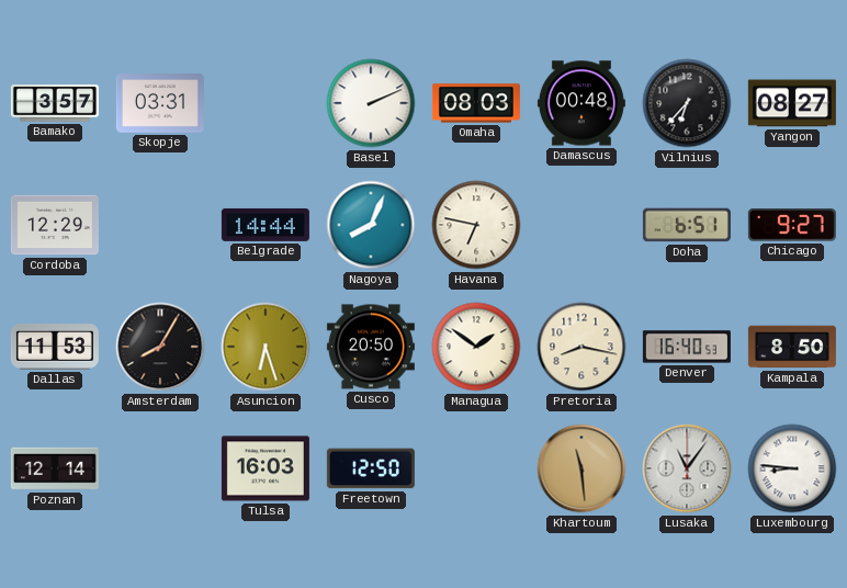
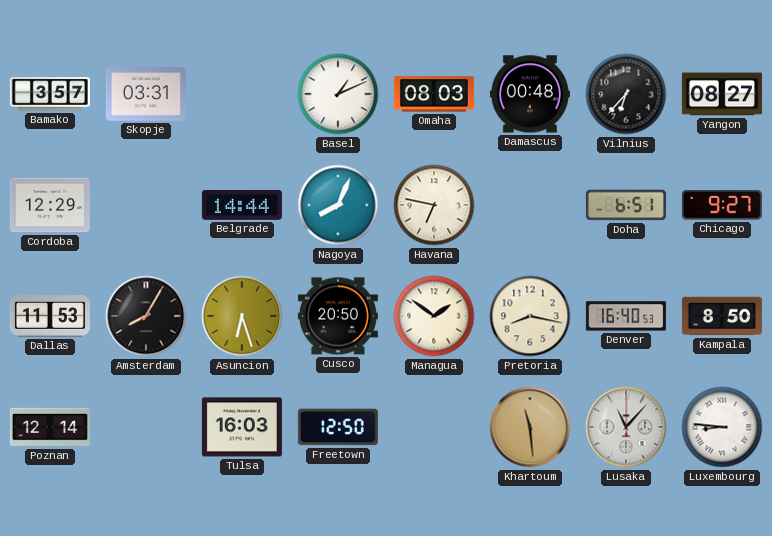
Basel: 2:11 -> 1:11 (338, 94)
Lusaka: 11:06 -> 11:07 (626, 427)
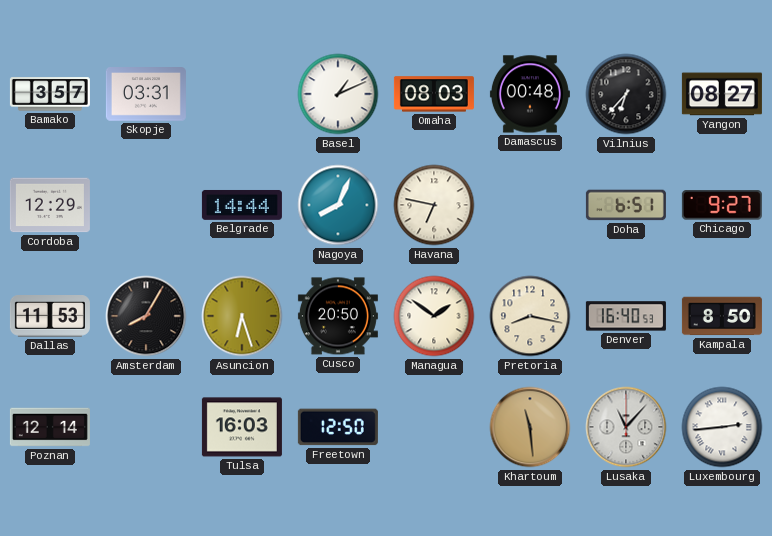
Luxembourg: 8:46 -> 2:44 (722, 427)
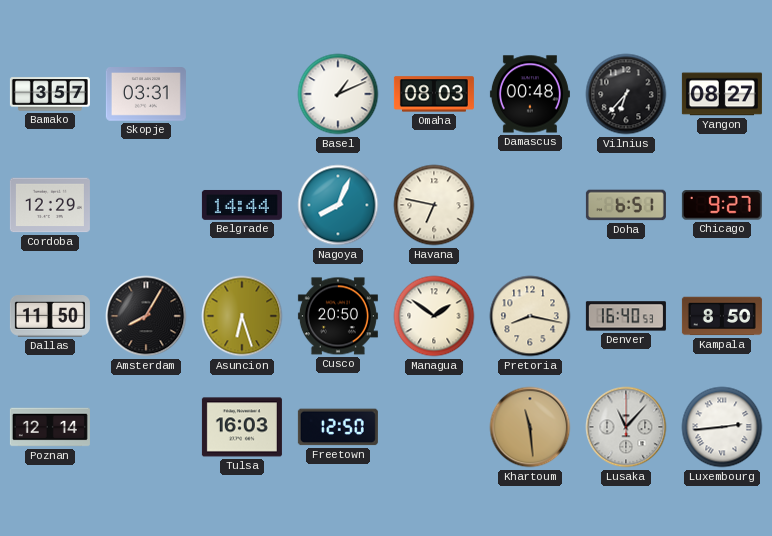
Dallas: 11:53 -> 11:50 (50, 317)
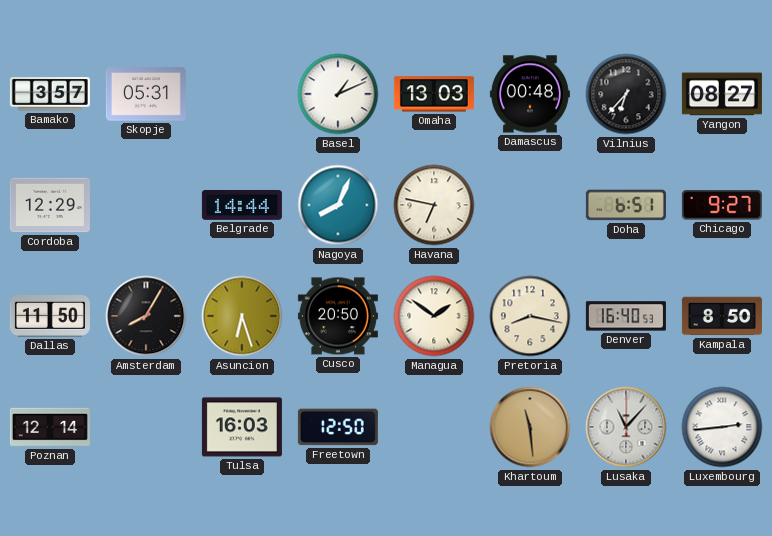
Skopje: 03:31 -> 05:31 (146, 95)
Omaha: 08:03 -> 13:03 (434, 94)
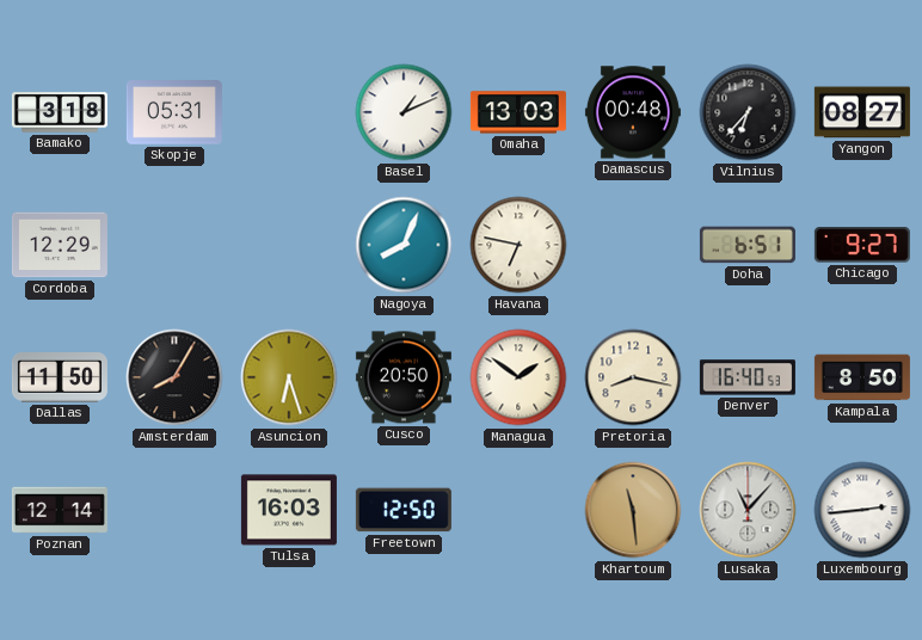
Bamako: 3:57 -> 3:18 (60, 112)
Belgrade: 14:44 -> none (242, 205)
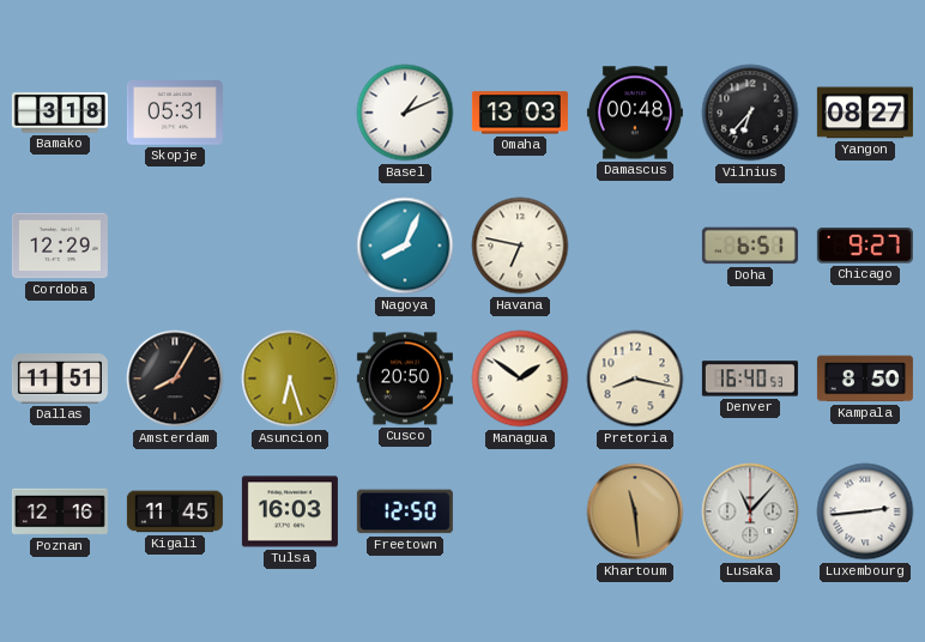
Dallas: 11:50 -> 11:51 (60, 380)
Poznan: 12:14 -> 12:16 (60, 511)
Kigali: none -> 11:45 (175, 511)
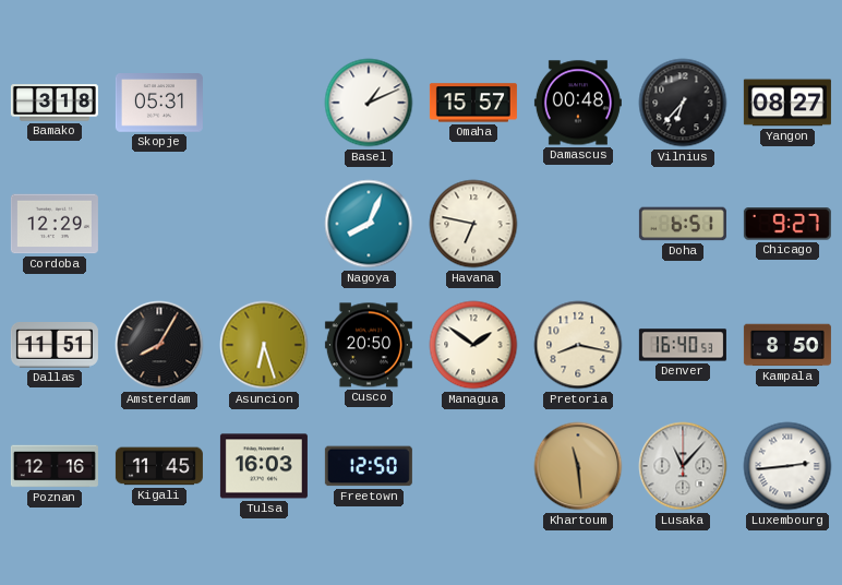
Omaha: 13:03 -> 15:57 (473, 103)
